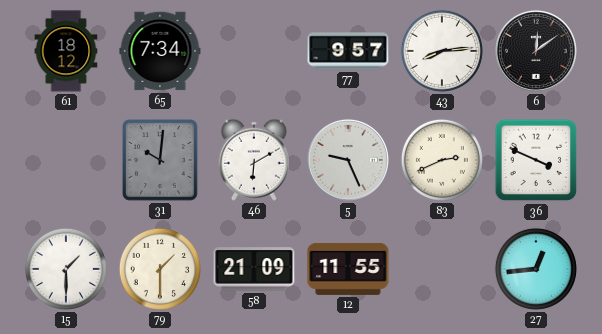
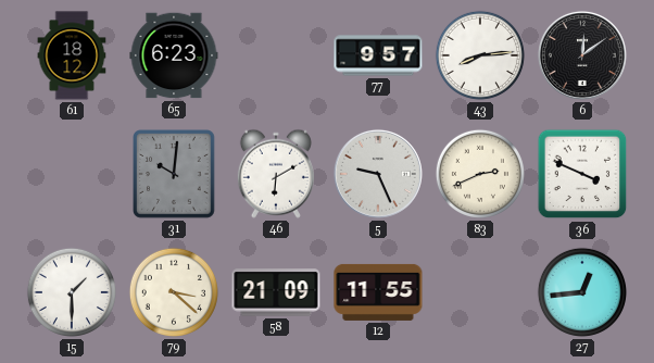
65: 7:34 -> 6:23 (174, 55)
79: 1:30 -> 3:22 (174, 292)
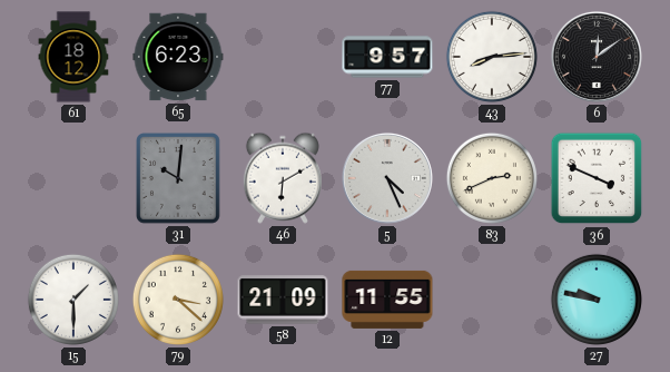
5: 9:26 -> 4:26 (387, 178)
27: 12:44 -> 9:47 (597, 300)
